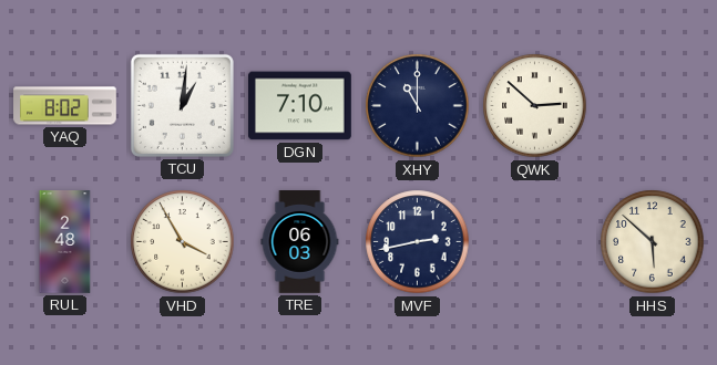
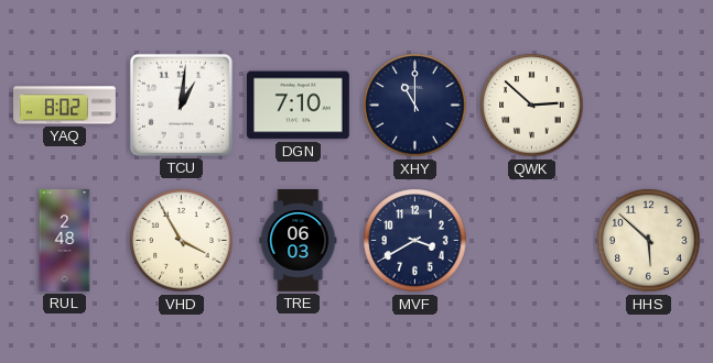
MVF: 2:43 -> 3:40 (415, 241)
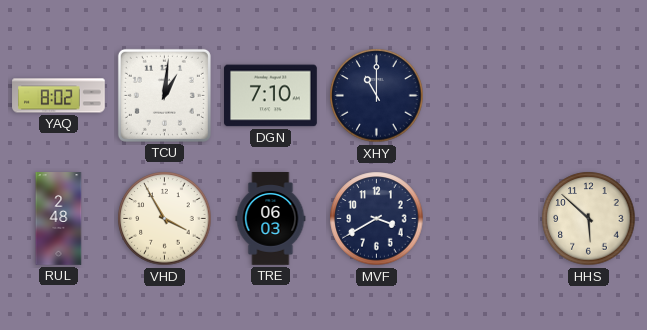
QWK: 2:52 -> none (532, 106)
